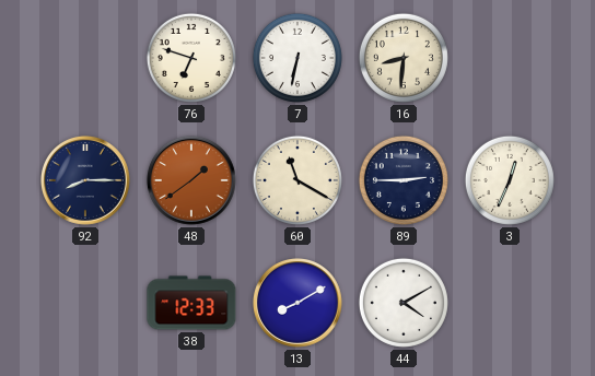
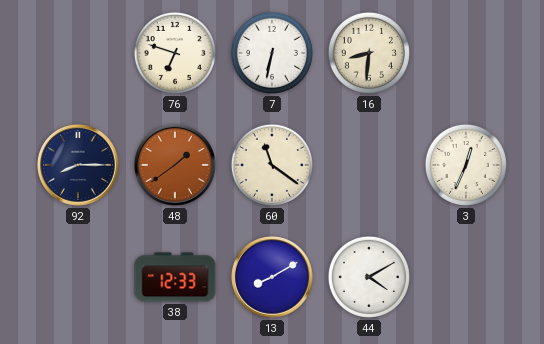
60: 11:20 -> 11:21 (272, 165)
89: 2:45 -> none (404, 180)
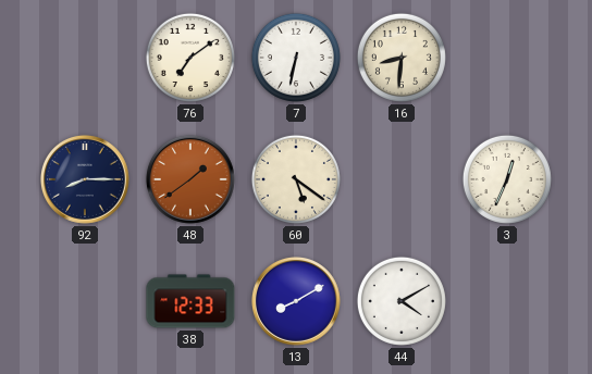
76: 6:48 -> 7:09 (190, 58)
60: 11:21 -> 5:21 (296, 179)
